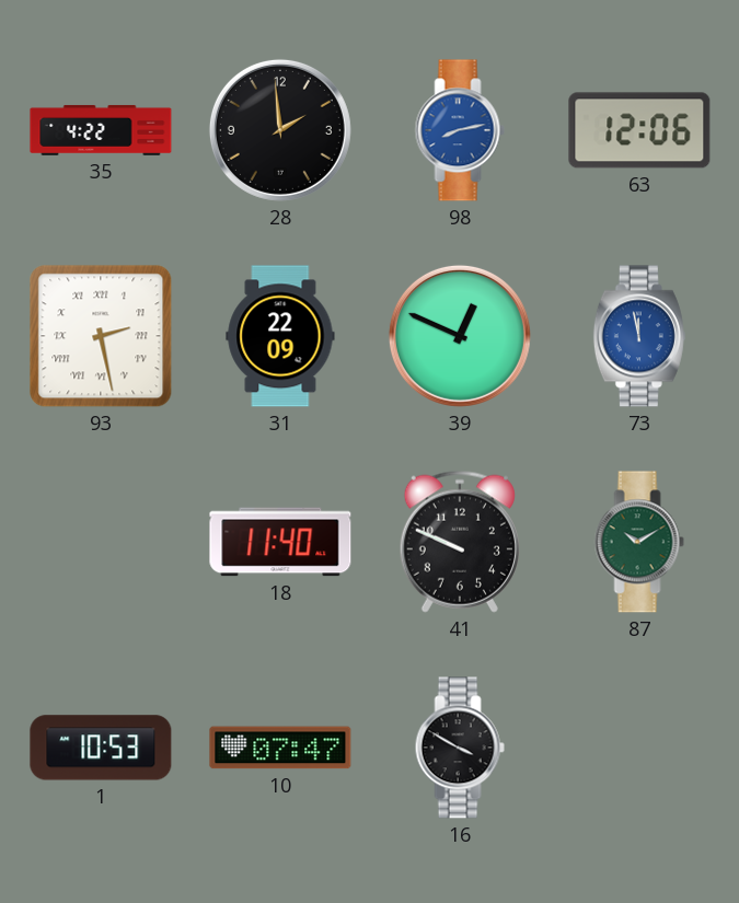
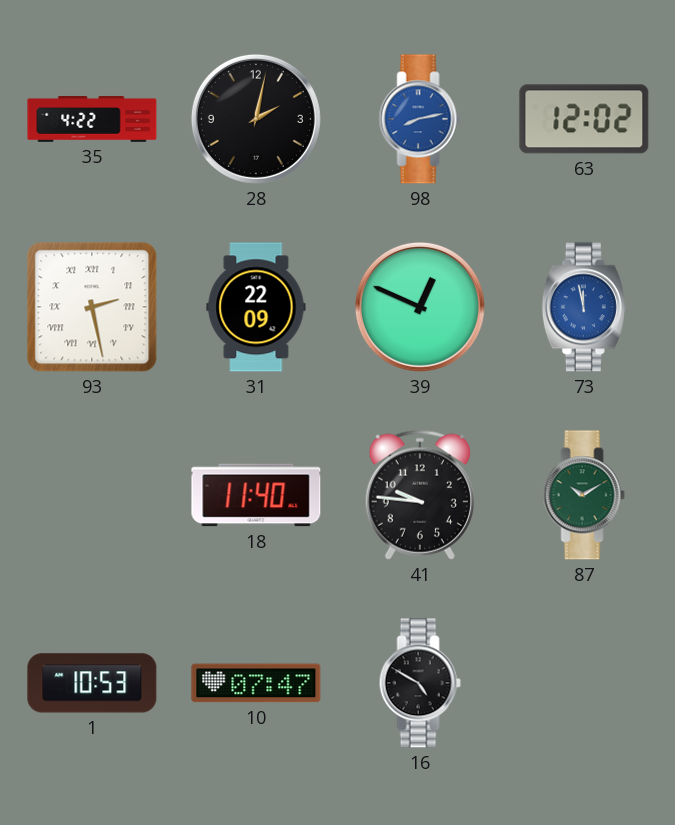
28: 1:59 -> 2:02 (256, 119)
63: 12:06 -> 12:02 (584, 119)
41: 9:49 -> 9:46 (420, 495)
16: 3:50 -> 4:50 (420, 683)
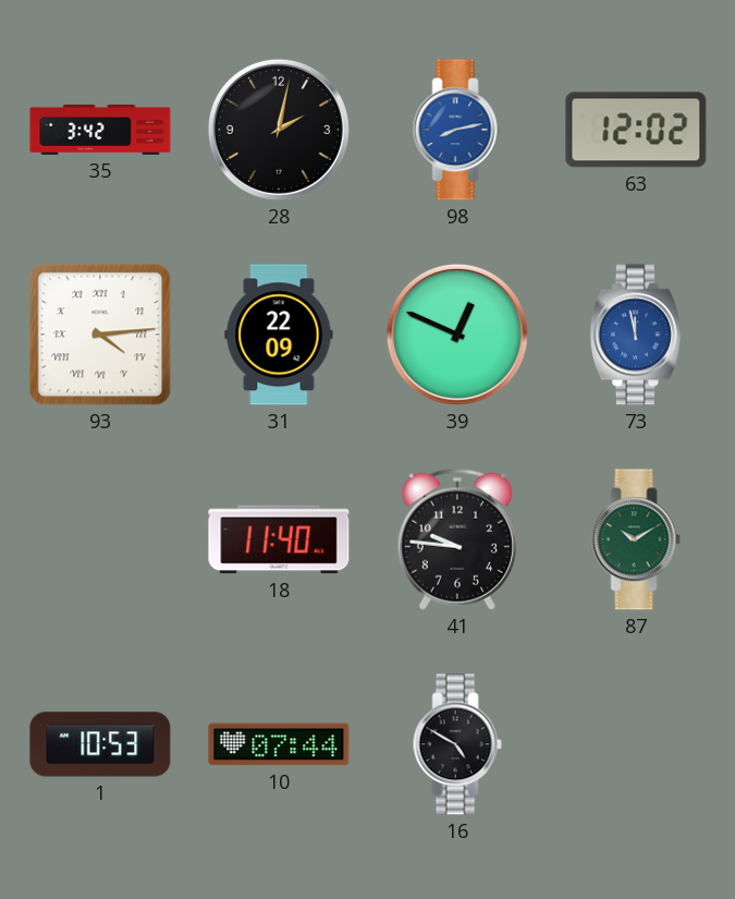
35: 4:22 -> 3:42 (100, 130)
93: 2:28 -> 4:14 (100, 335)
10: 07:47 -> 07:44 (279, 744)
